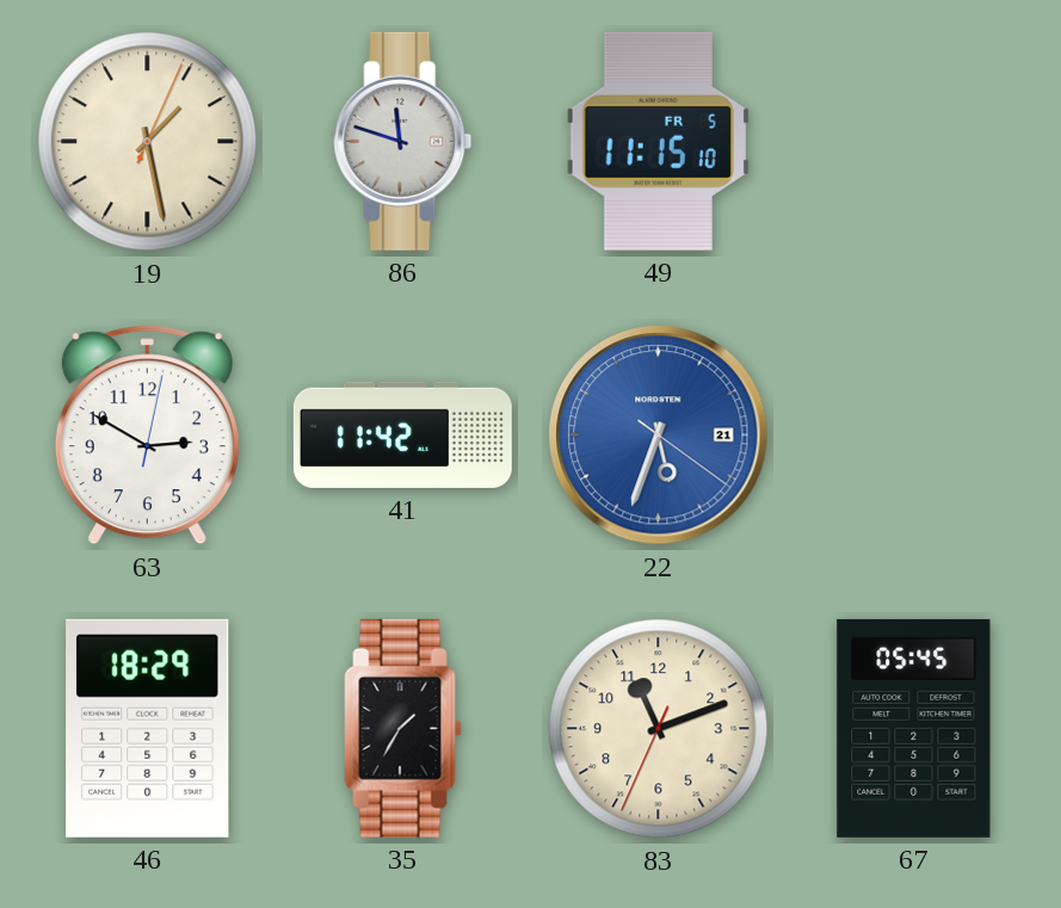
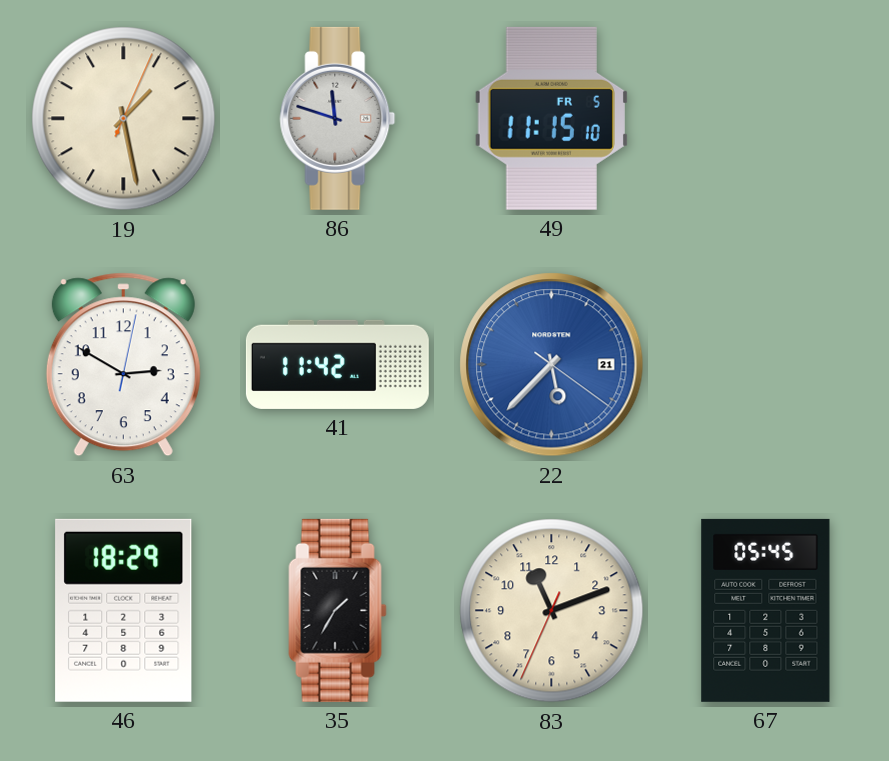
22: 5:33 -> 5:37 (552, 365)
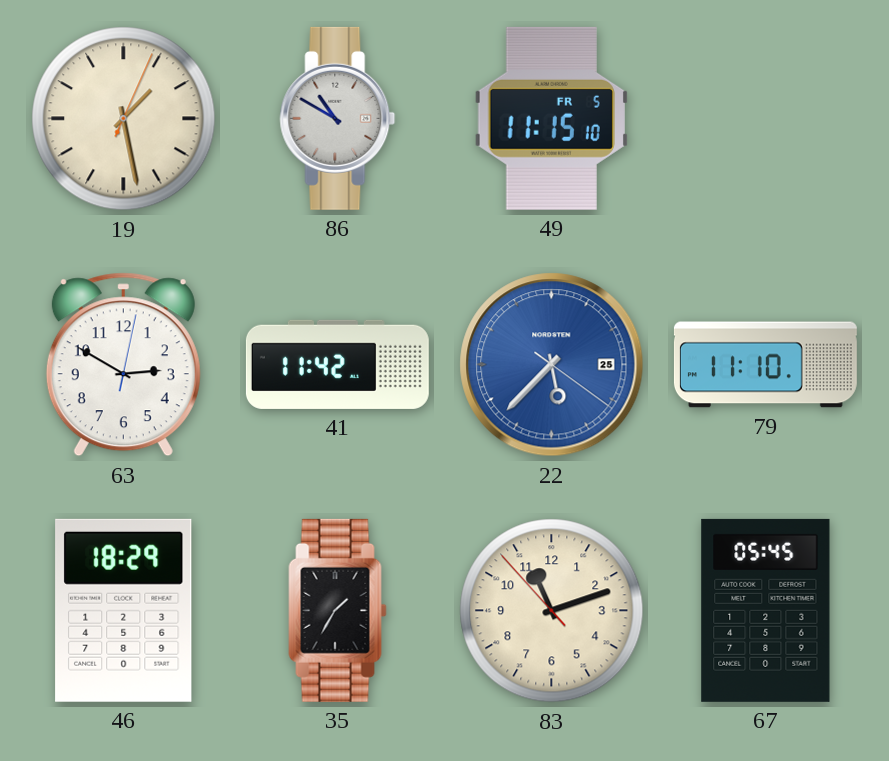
86: 11:48 -> 10:50 (338, 118)
22 date: 21 -> 25 (552, 365)
79: none -> 11:10 (765, 365)
83: 11:11:34 -> 11:11:53 (552, 611)
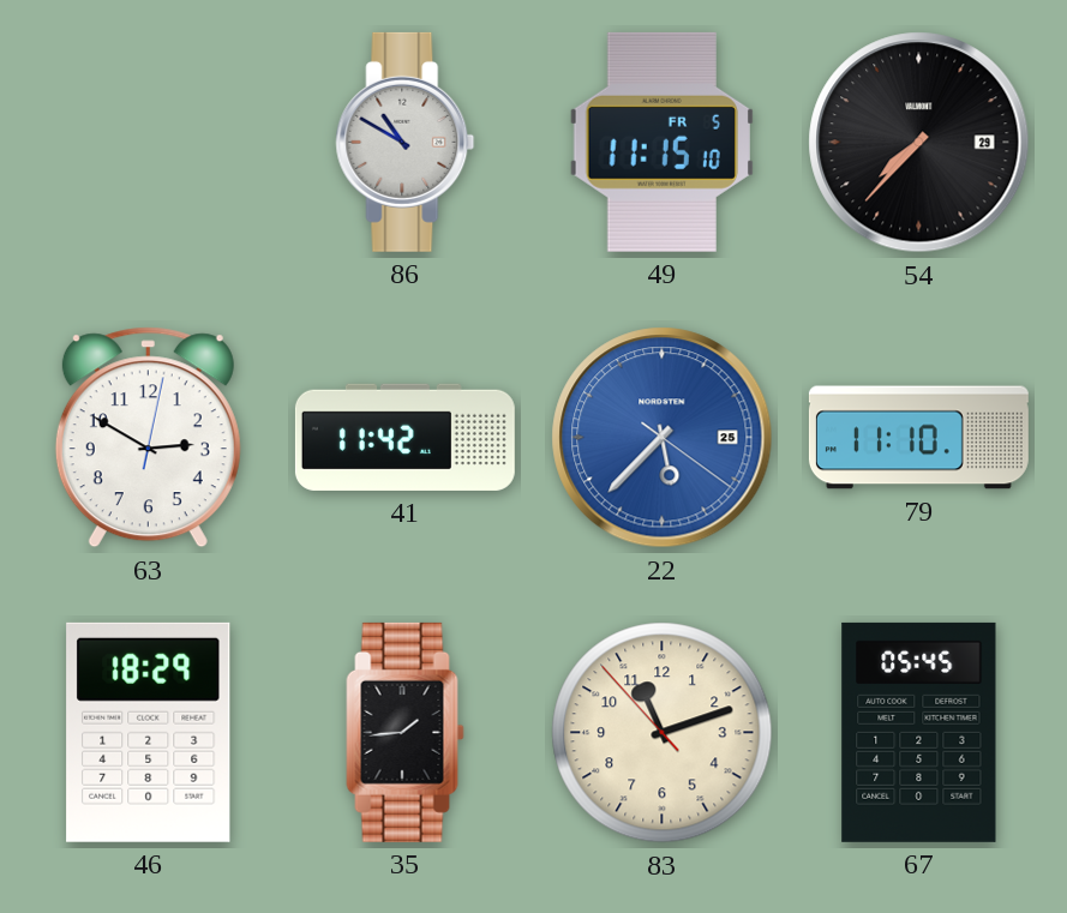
19: 1:28 -> none (124, 119)
54: none -> 7:37 (919, 143)
35: 1:35 -> 1:44 (406, 732)
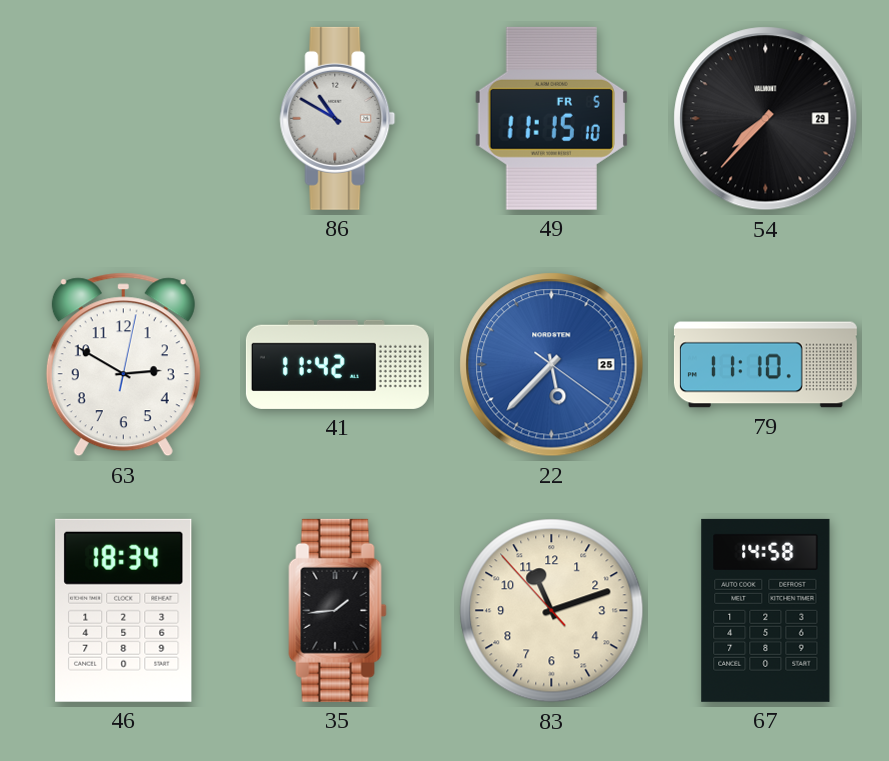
46: 18:29 -> 18:34 (124, 610)
67: 05:45 -> 14:58 (766, 610)
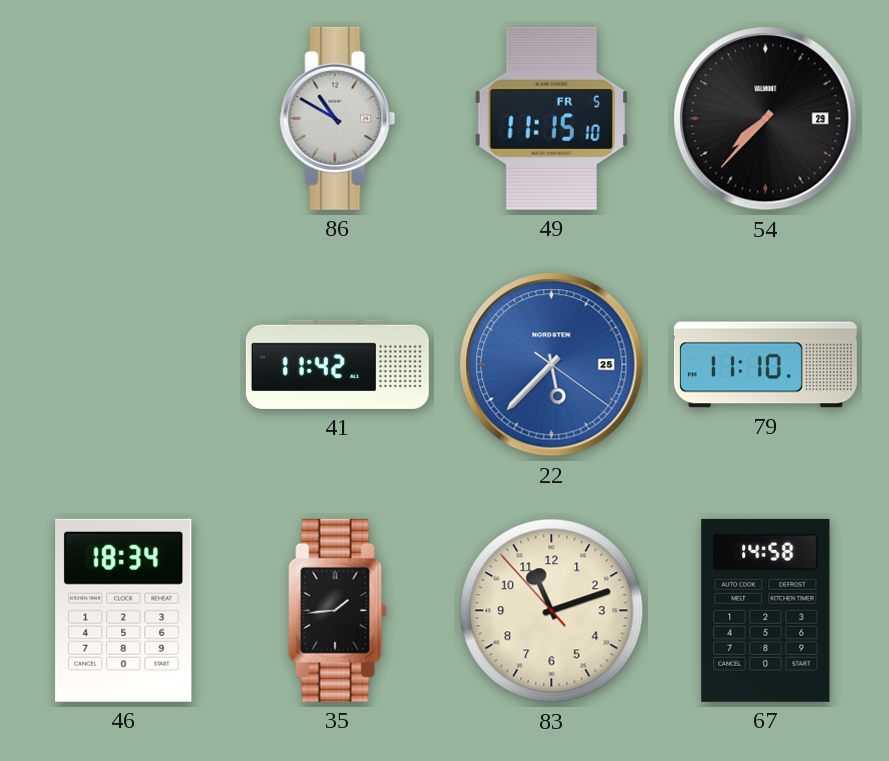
63: 2:50 -> none (123, 365)
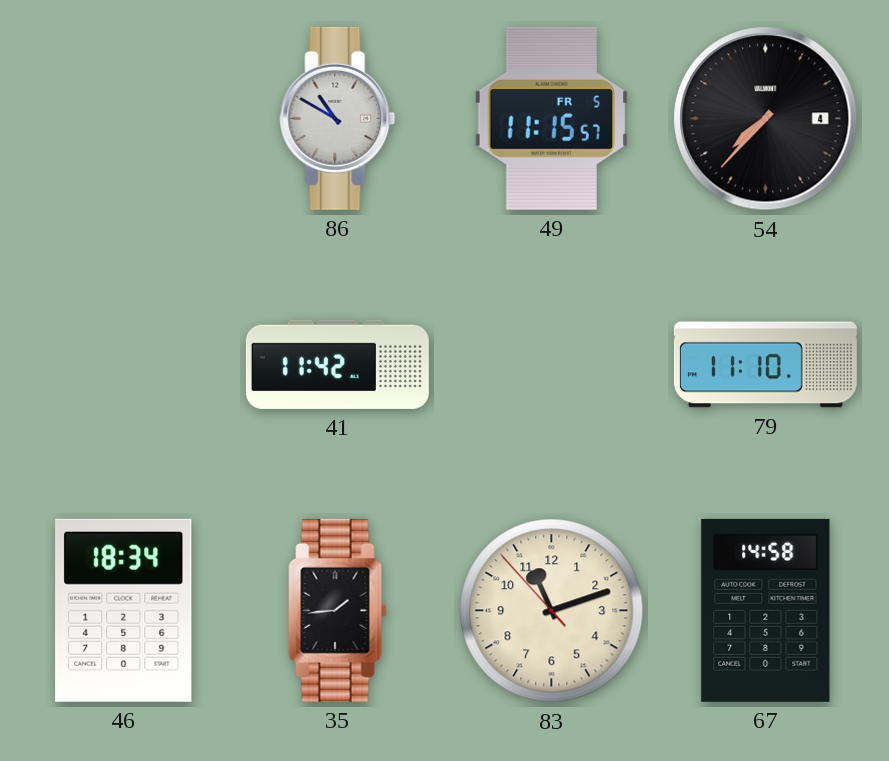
49: 11:15:10 -> 11:15:57 (551, 118)
54 date: 29 -> 4 (766, 119)
22: 5:37 -> none (552, 365)
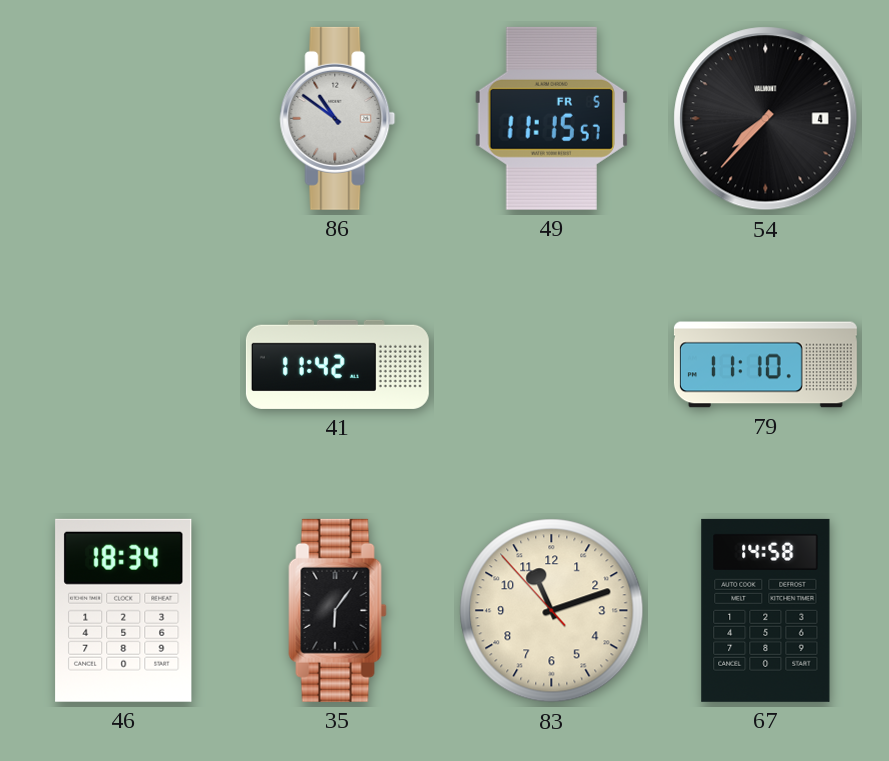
86: 10:50 -> 10:51 (338, 118)
35: 1:44 -> 6:06 (338, 610)
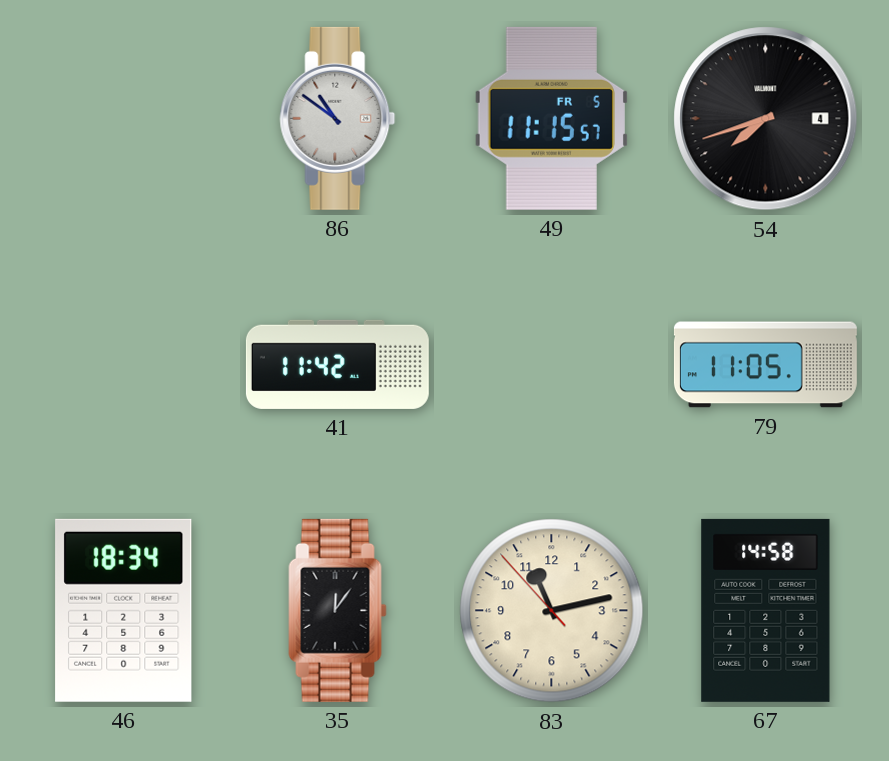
54: 7:37 -> 7:42 (766, 119)
79: 11:10 -> 11:05 (765, 365)
35: 6:06 -> 12:06 (338, 610)
83: 11:11 -> 11:12 (552, 611)
